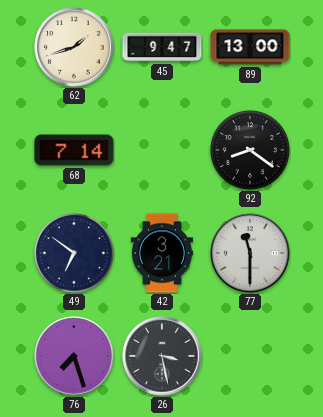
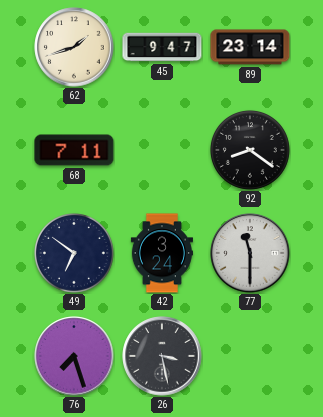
89: 13:00 -> 23:14 (250, 47)
68: 7:14 -> 7:11 (74, 150)
42: 3:21 -> 3:24 (162, 253)
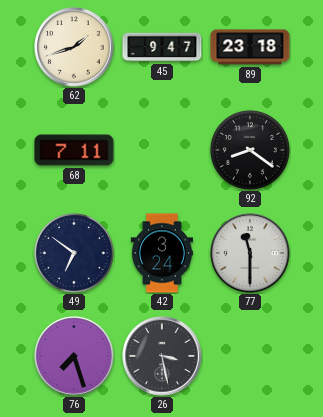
89: 23:14 -> 23:18 (250, 47)
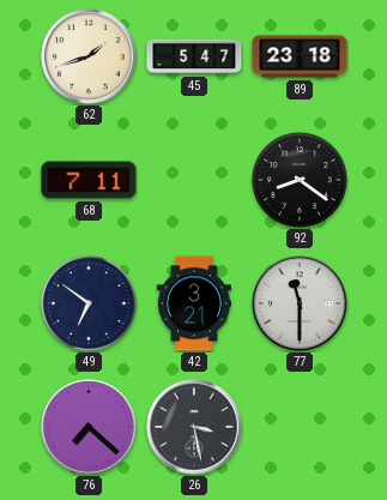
45: 9:47 -> 5:47 (194, 56)
42: 3:24 -> 3:21 (194, 303)
76: 7:27 -> 7:22 (89, 427)
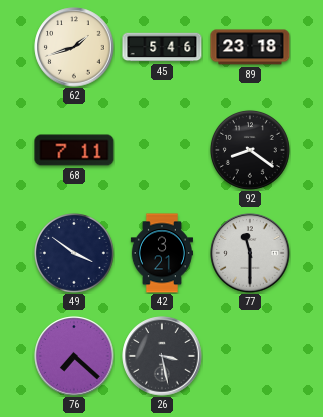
45: 5:47 -> 5:46 (162, 47)
49: 6:51 -> 3:51 (74, 253)
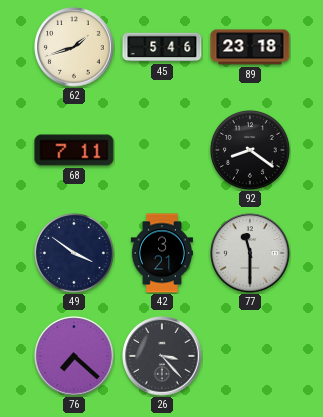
26: 3:28 -> 3:23 (162, 356)
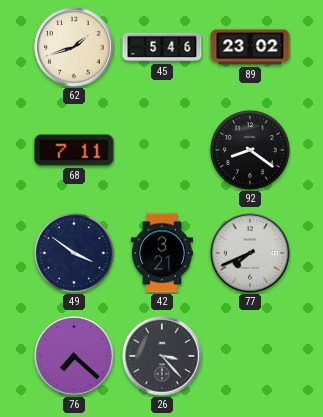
89: 23:18 -> 23:02 (250, 47)
77: 11:30 -> 7:41 (250, 253)
